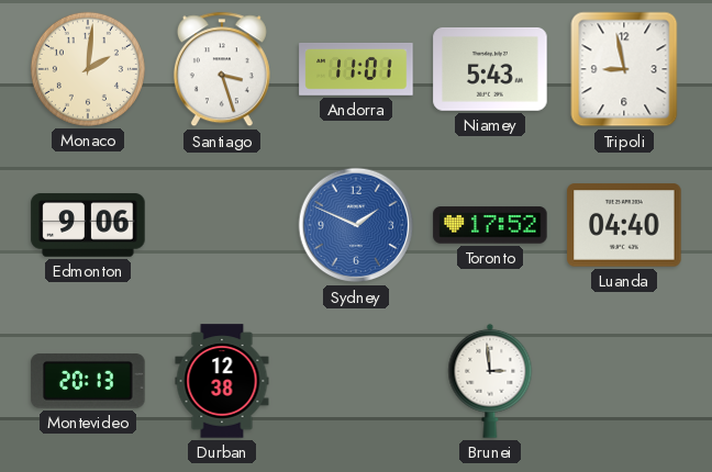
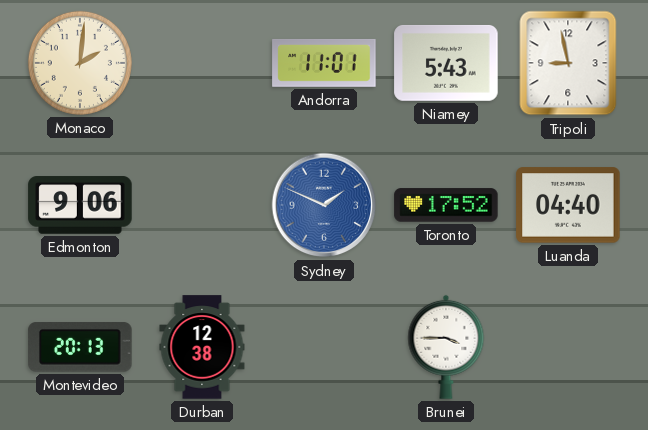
Santiago: 3:27 -> none (222, 69)
Brunei: 2:59 -> 3:45 (446, 347)
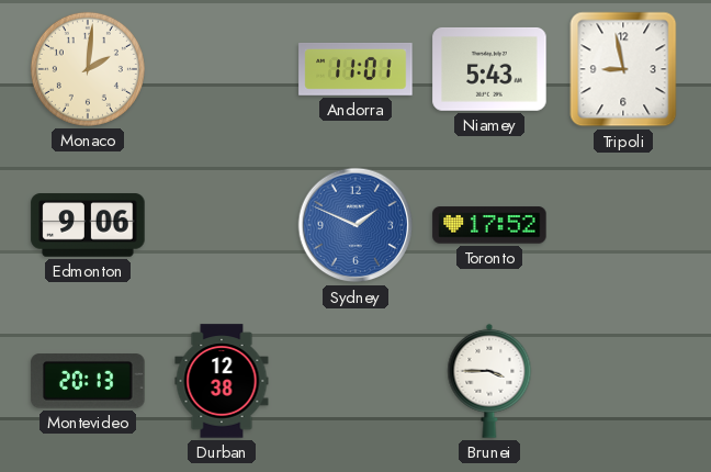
Luanda: 04:40 -> none (568, 205)
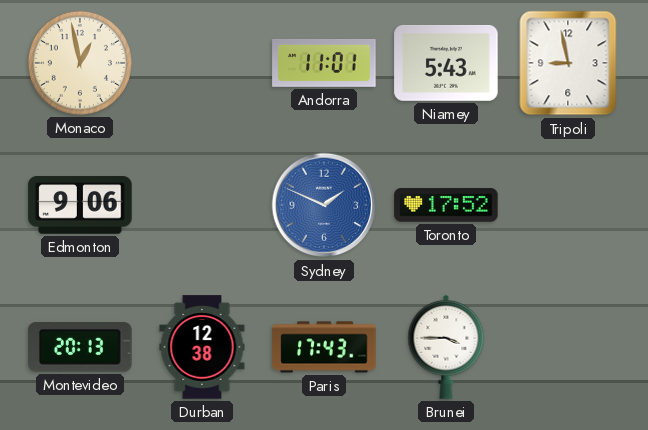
Monaco: 2:01 -> 12:58 (80, 63)
Paris: none -> 17:43 (324, 347)
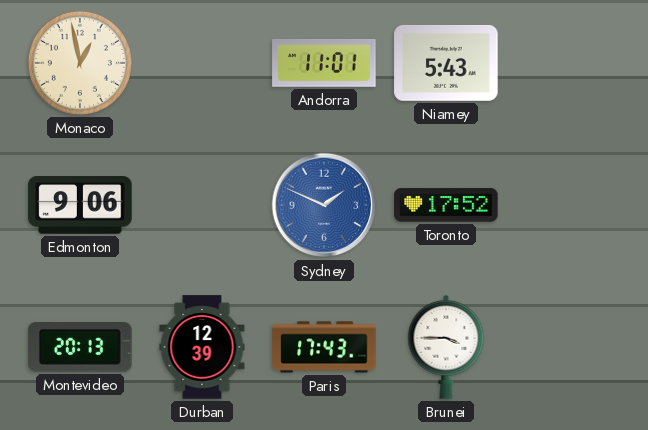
Tripoli: 8:58 -> none (568, 63)
Durban: 12:38 -> 12:39 (202, 347)
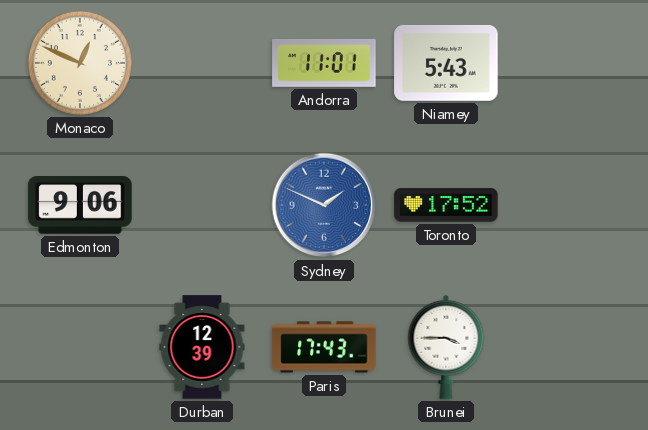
Monaco: 12:58 -> 12:49 (80, 63)
Montevideo: 20:13 -> none (80, 347)
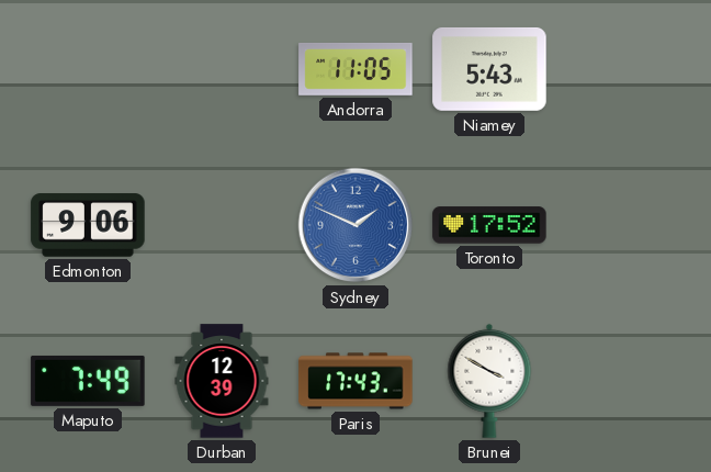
Monaco: 12:49 -> none (80, 63)
Andorra: 11:01 -> 11:05 (356, 69)
Maputo: none -> 7:49 (88, 381)
Brunei: 3:45 -> 3:50 (489, 381)
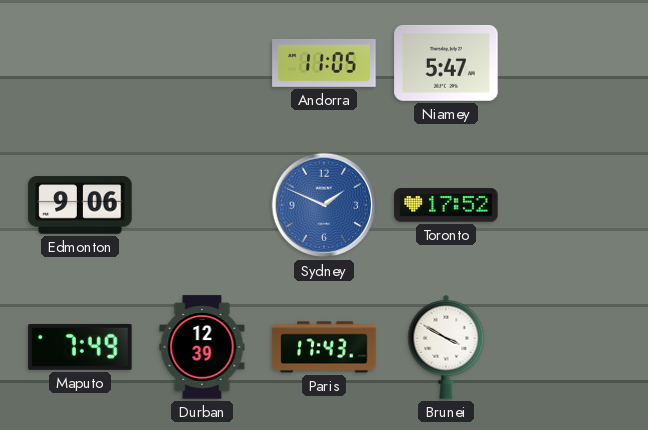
Niamey: 5:43 -> 5:47 (446, 63)
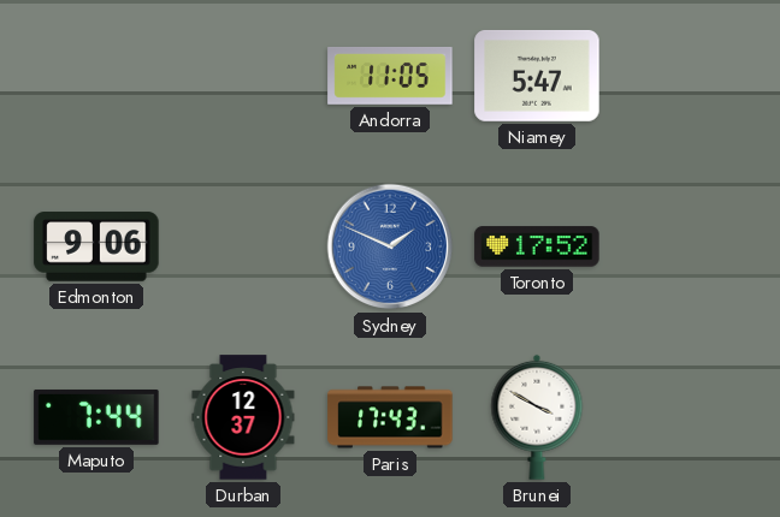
Maputo: 7:49 -> 7:44 (96, 417)
Durban: 12:39 -> 12:37 (243, 417)
